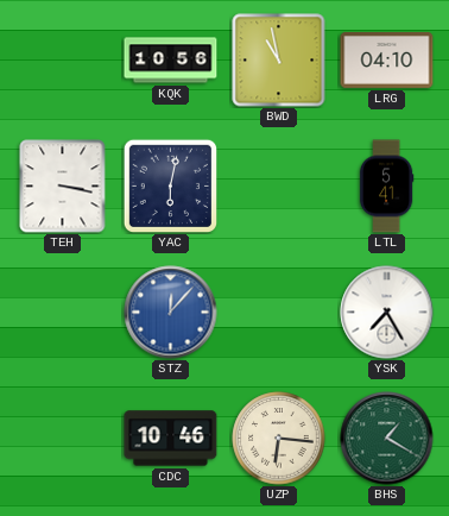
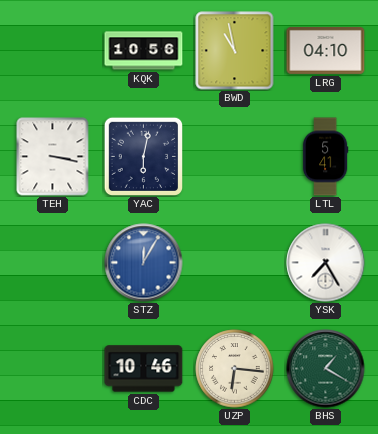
STZ: 12:07 -> 12:05 (144, 263)
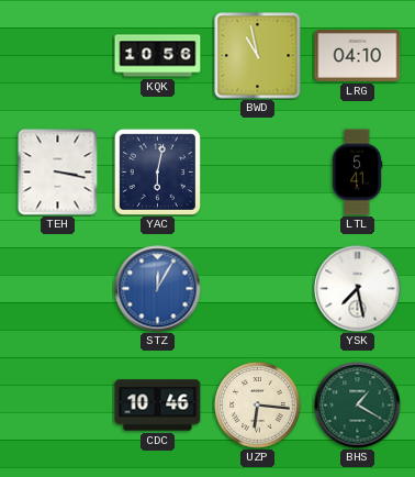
YSK: 7:25 -> 7:28 (358, 289)
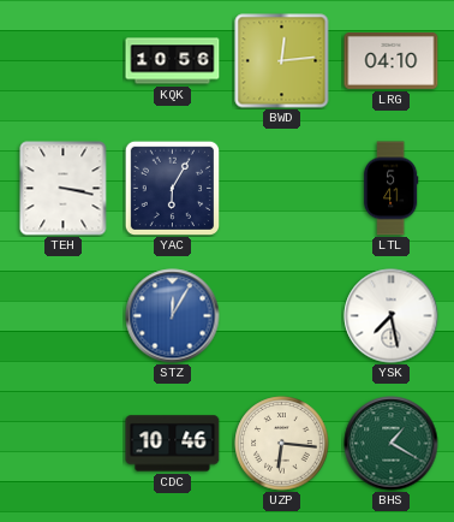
BWD: 10:58 -> 12:14 (282, 61)
YAC: 6:02 -> 6:05 (172, 188)
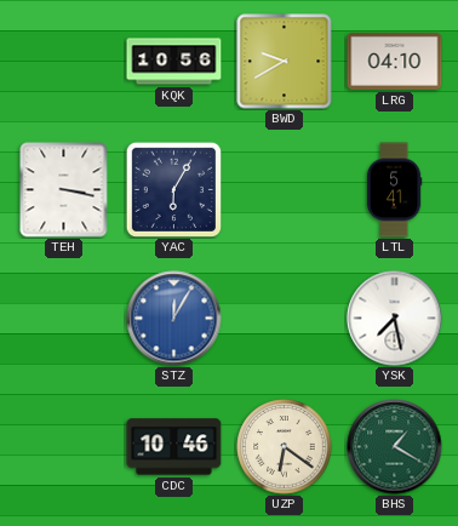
BWD: 12:14 -> 9:40 (285, 62)
UZP: 6:16 -> 6:21 (285, 447)
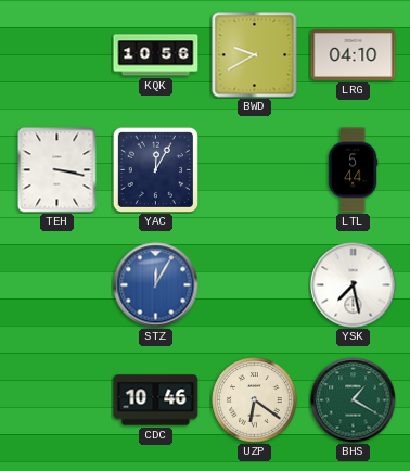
YAC: 6:05 -> 12:05 (155, 169)
LTL: 5:41 -> 5:44 (353, 170)
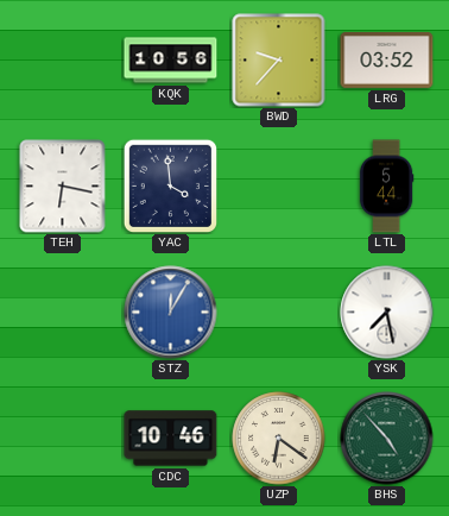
BWD: 9:40 -> 9:37 (279, 61)
LRG: 04:10 -> 03:52 (387, 59)
TEH: 3:17 -> 6:17 (63, 187)
YAC: 12:05 -> 3:59 (170, 185)
BHS: 1:20 -> 4:53 (387, 439)
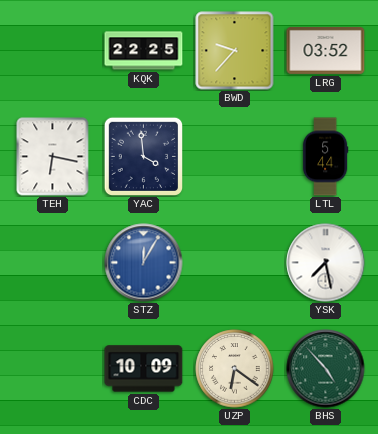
KQK: 10:56 -> 22:25 (144, 51)
CDC: 10:46 -> 10:09 (144, 369)
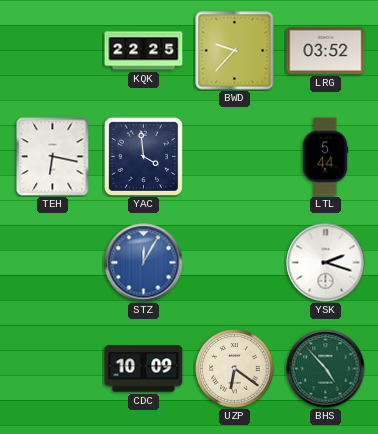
YSK: 7:28 -> 2:18 (326, 263)
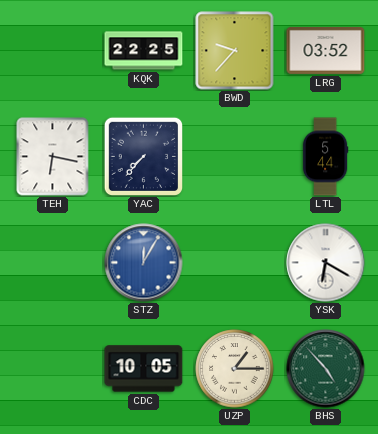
YAC: 3:59 -> 7:37 (143, 156)
YSK: 2:18 -> 6:20 (326, 263)
CDC: 10:09 -> 10:05 (144, 369)
UZP: 6:21 -> 1:15 (235, 369)
